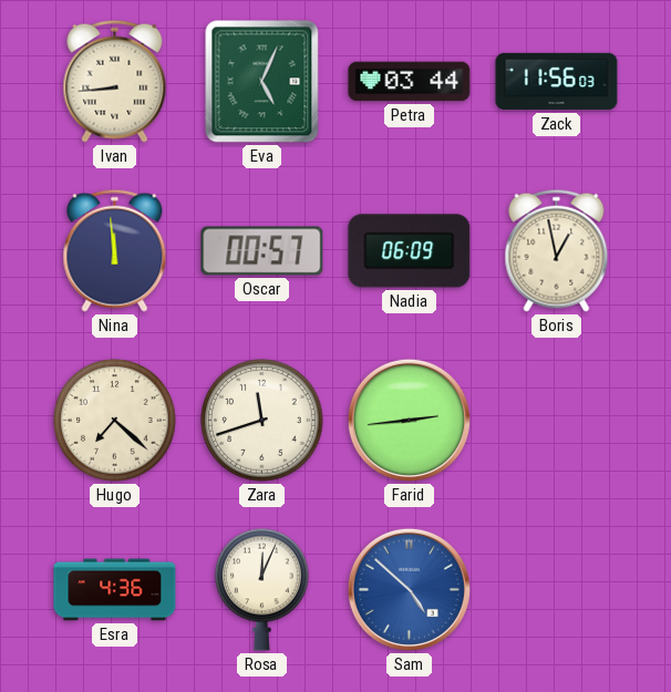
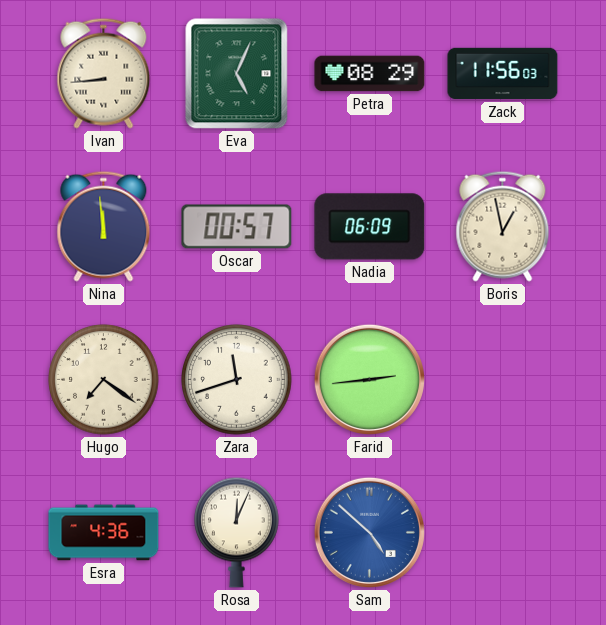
Petra: 03:44 -> 08:29 (370, 74)
Hugo: 7:22 -> 7:21 (104, 380)
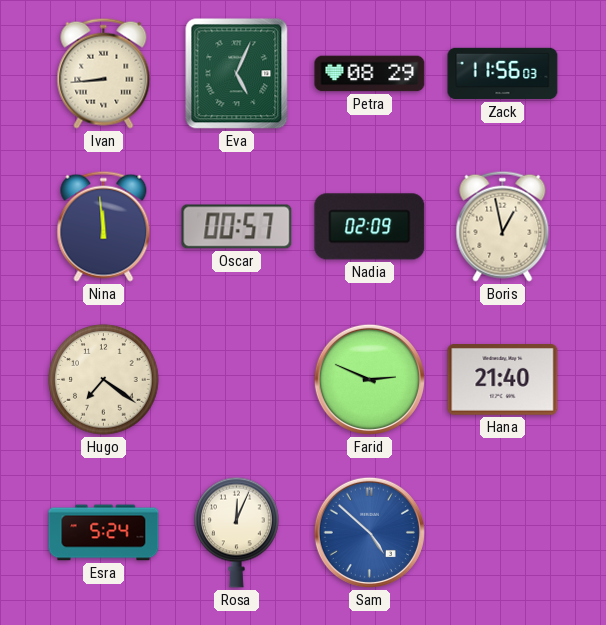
Nadia: 06:09 -> 02:09 (370, 227)
Zara: 11:42 -> none (237, 380)
Farid: 2:44 -> 2:49 (369, 379)
Hana: none -> 21:40 (503, 380)
Esra: 4:36 -> 5:24 (104, 533)
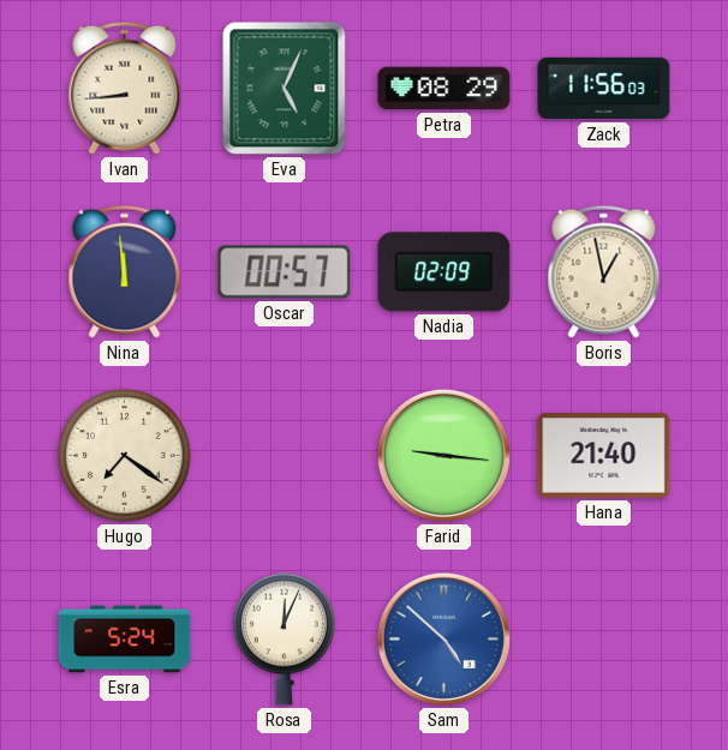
Farid: 2:49 -> 9:16 (443, 455)
